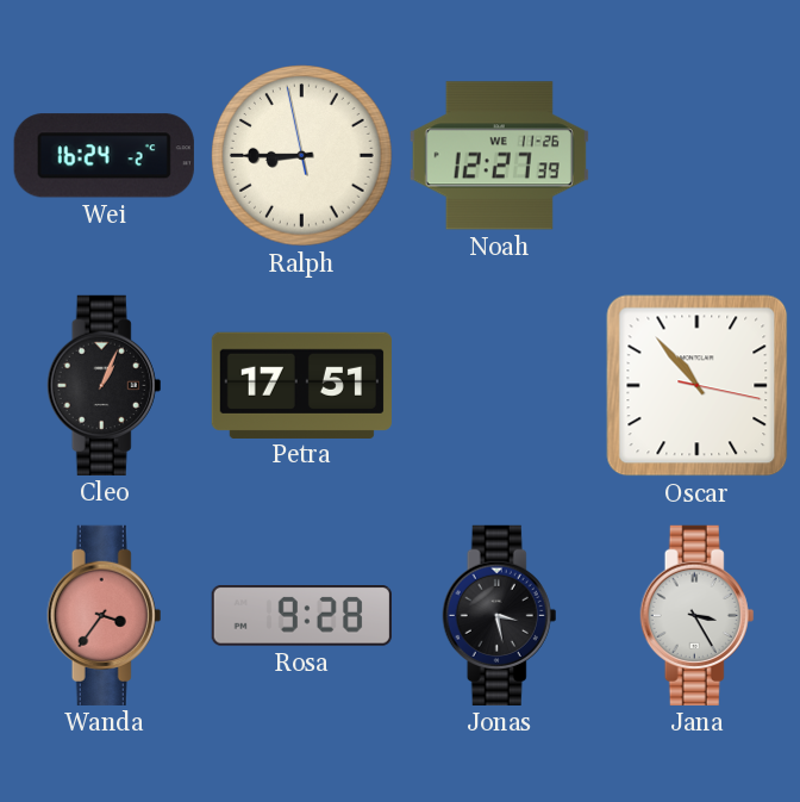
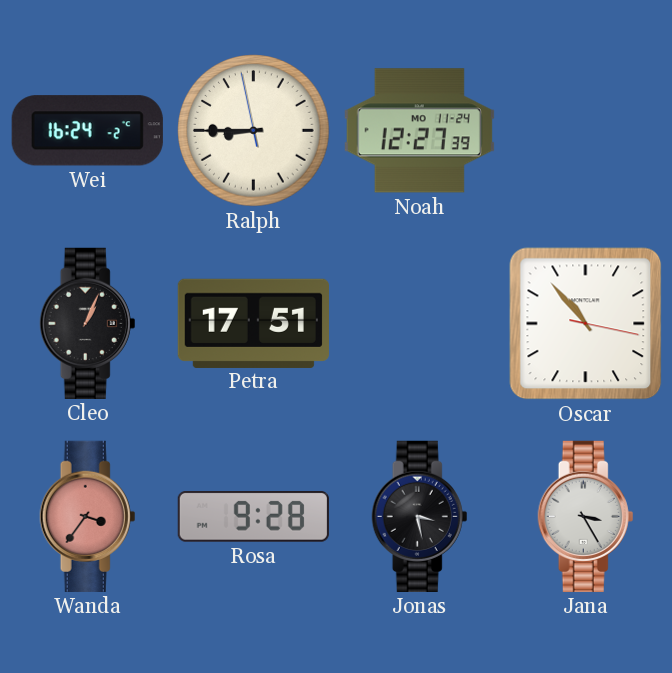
Noah date: WE 11-26 -> MO 11-24 (419, 131)
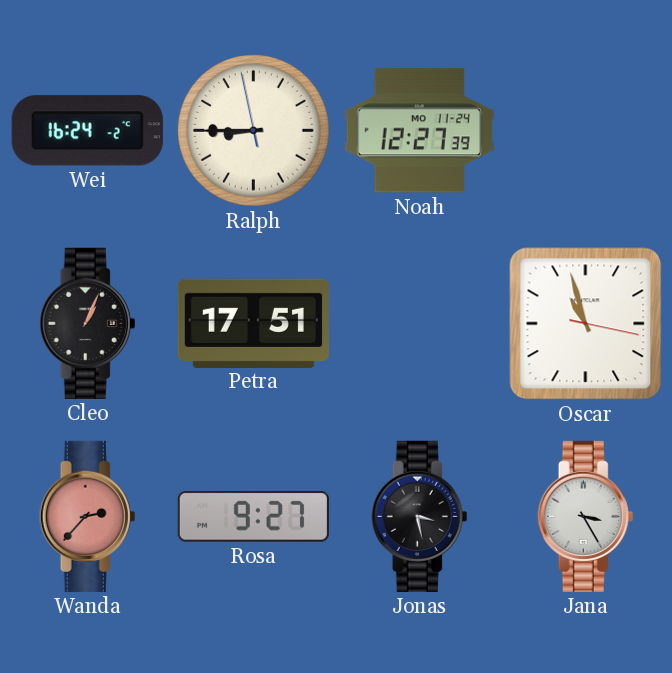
Oscar: 10:53 -> 10:57 (586, 324)
Wanda: 3:36 -> 2:37 (88, 516)
Rosa: 9:28 -> 9:27 (253, 517)
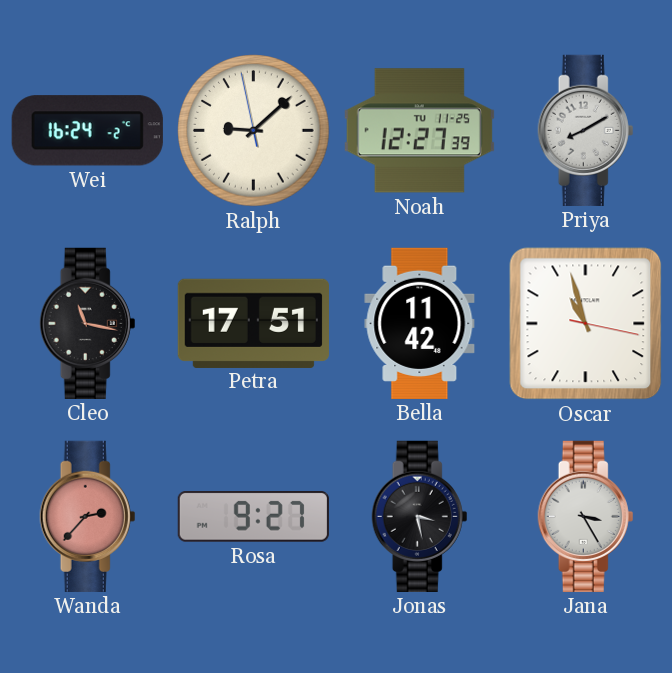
Ralph: 8:44 -> 9:07 (254, 131)
Noah date: MO 11-24 -> TU 11-25 (419, 131)
Priya: none -> 8:10 (586, 130)
Cleo: 1:04 -> 11:17 (88, 323)
Bella: none -> 11:42 (420, 323)
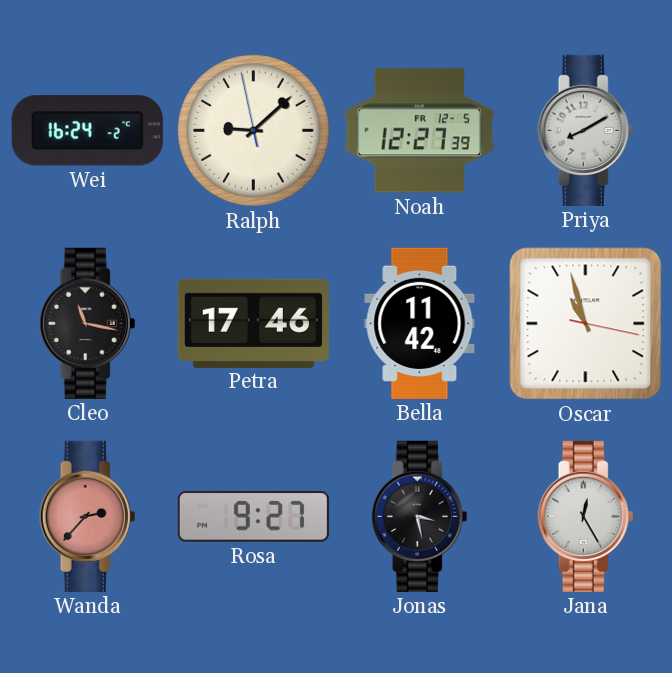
Noah date: TU 11-25 -> FR 12-5 (419, 131)
Petra: 17:51 -> 17:46 (253, 323)
Jana: 3:25 -> 12:25 (586, 516)
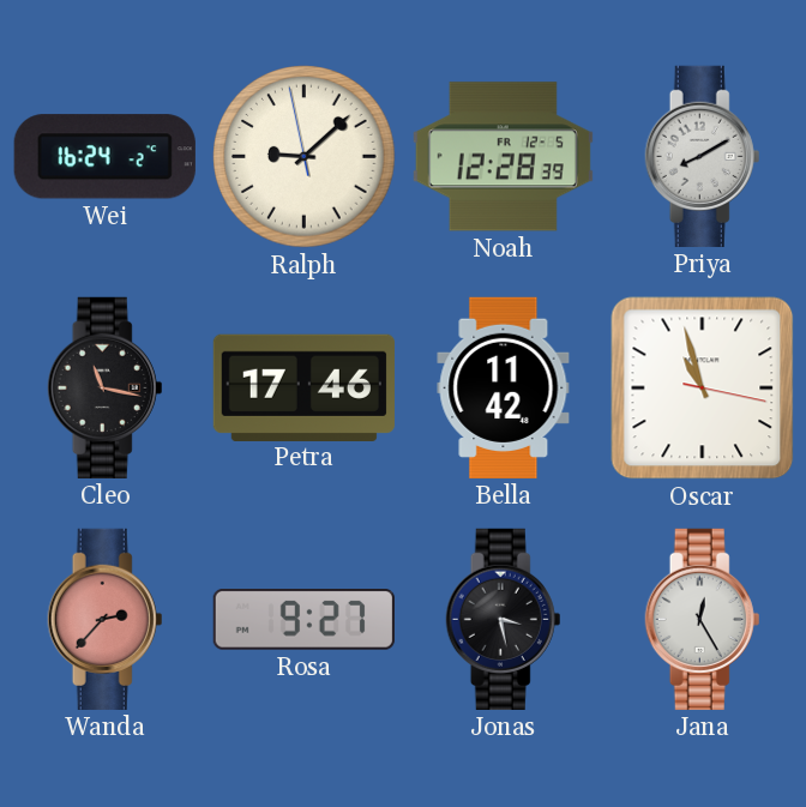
Noah: 12:27 -> 12:28 (503, 157)
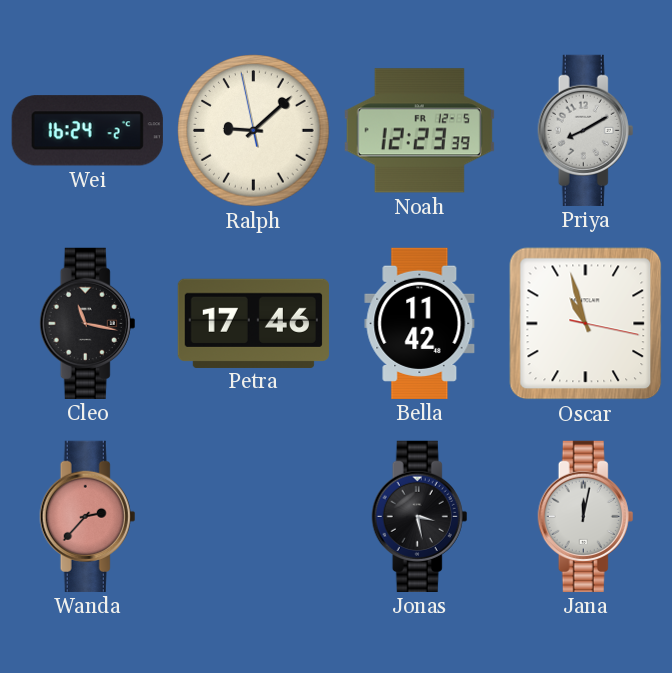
Noah: 12:28 -> 12:23 (419, 131)
Rosa: 9:27 -> none (303, 620)
Jana: 12:25 -> 12:02 (586, 516)
